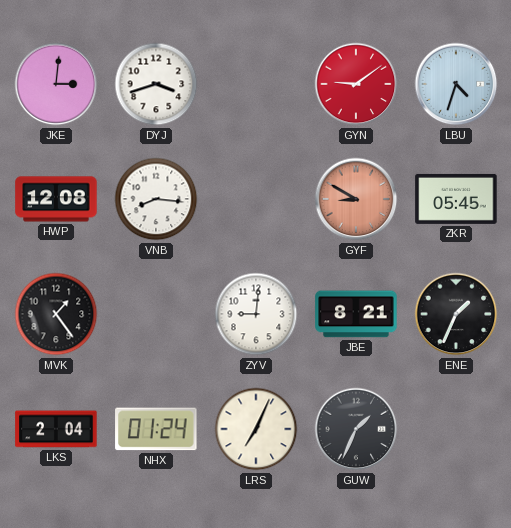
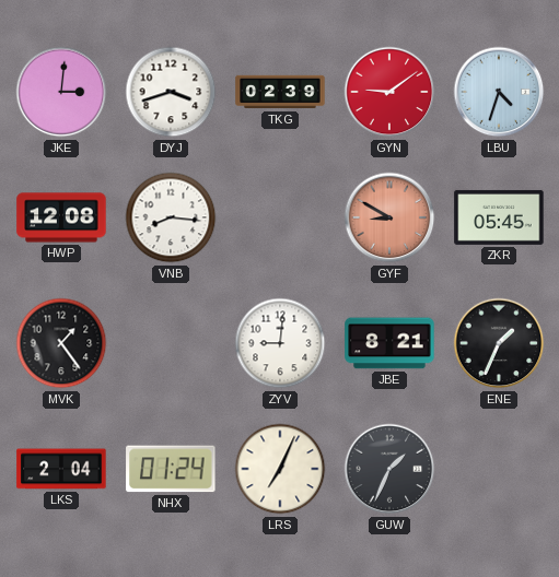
TKG: none -> 02:39 (280, 92)
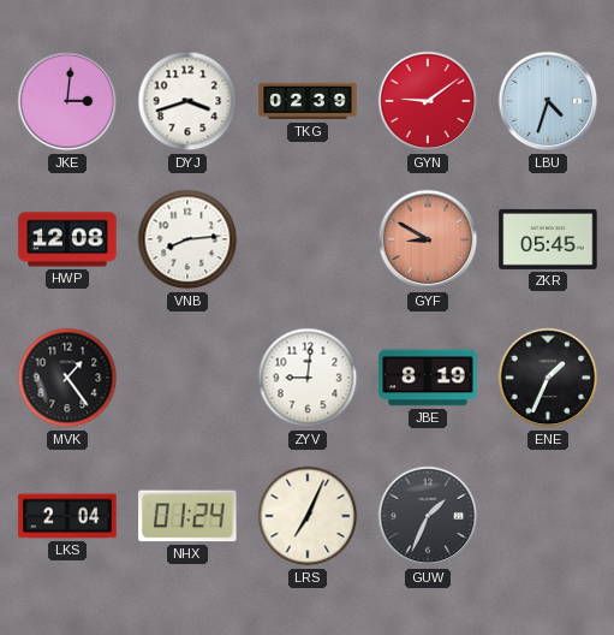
VNB: 8:16 -> 8:14 (187, 239)
JBE: 8:21 -> 8:19 (428, 378)
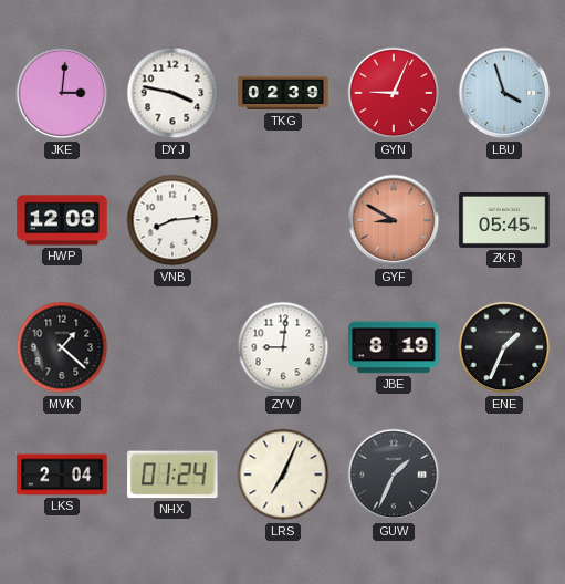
DYJ: 3:42 -> 3:47 (172, 93)
GYN: 9:09 -> 9:04 (394, 93)
LBU: 4:33 -> 3:57 (504, 93)
MVK: 1:24 -> 1:22 (62, 347)
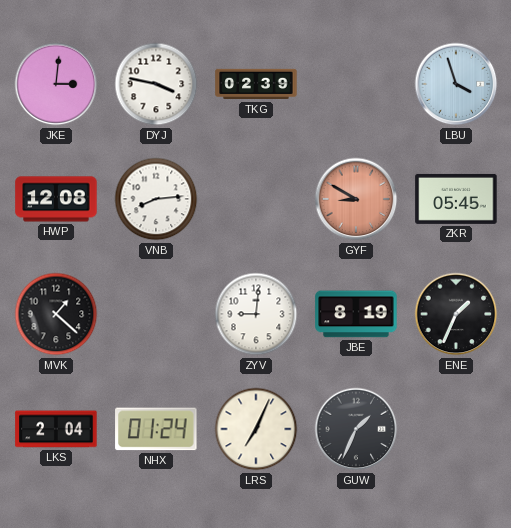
GYN: 9:04 -> none (394, 93)
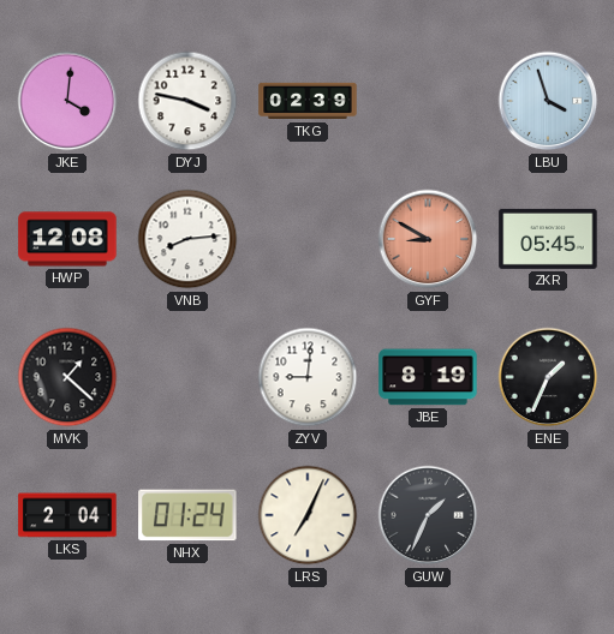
JKE: 3:01 -> 4:01 (67, 101)
